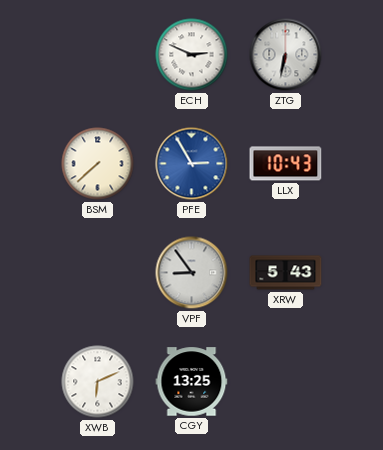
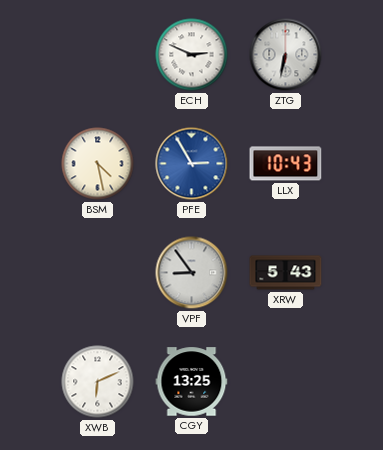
BSM: 7:38 -> 4:28 (98, 164)
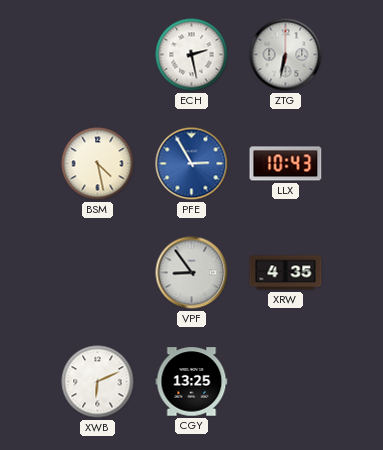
ECH: 2:49 -> 2:28 (192, 55)
XRW: 5:43 -> 4:35 (286, 273)
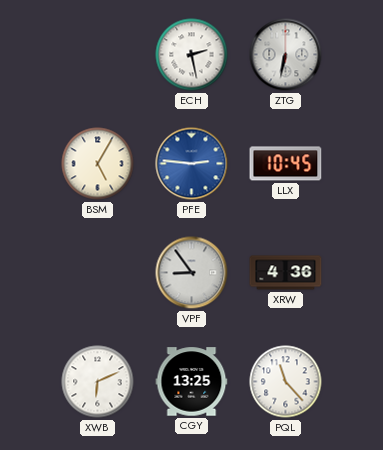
BSM: 4:28 -> 5:05 (98, 164)
PFE: 2:55 -> 2:46 (192, 164)
LLX: 10:43 -> 10:45 (286, 164)
XRW: 4:35 -> 4:36 (286, 273)
PQL: none -> 11:23 (286, 382)
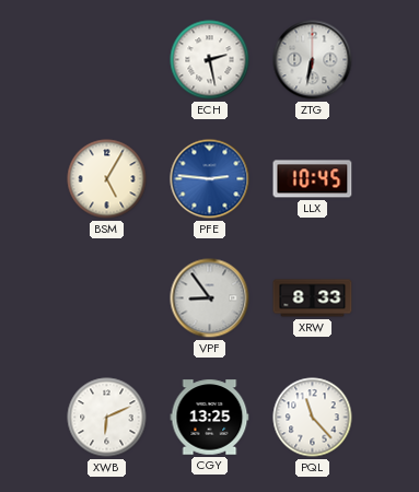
XRW: 4:36 -> 8:33 (313, 298)
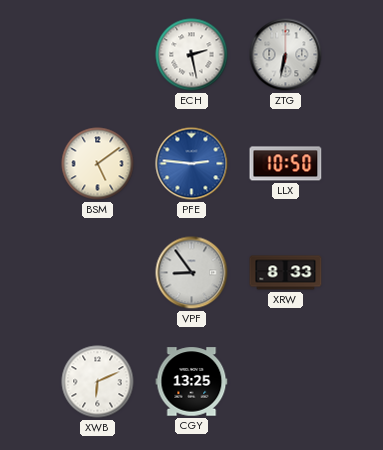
BSM: 5:05 -> 5:09 (98, 164)
LLX: 10:45 -> 10:50 (286, 164)
PQL: 11:23 -> none (313, 418)
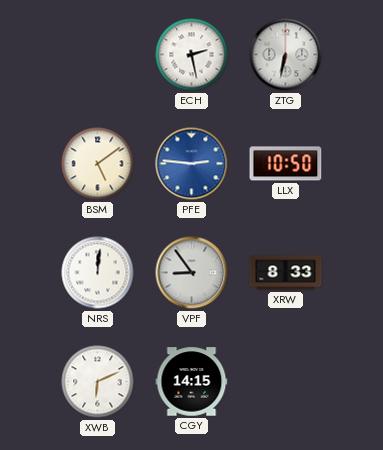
NRS: none -> 12:01 (98, 273)
CGY: 13:25 -> 14:15 (192, 382)
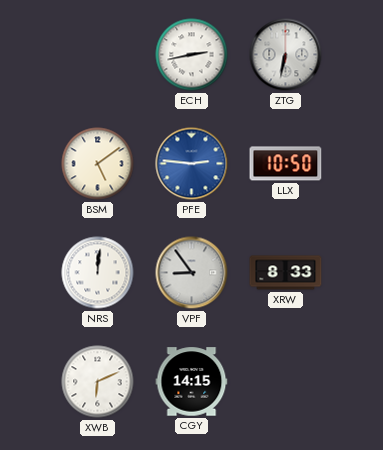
ECH: 2:28 -> 2:43 (192, 55)
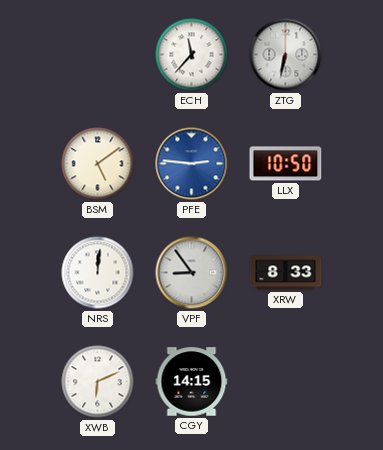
ECH: 2:43 -> 11:37 (192, 55)
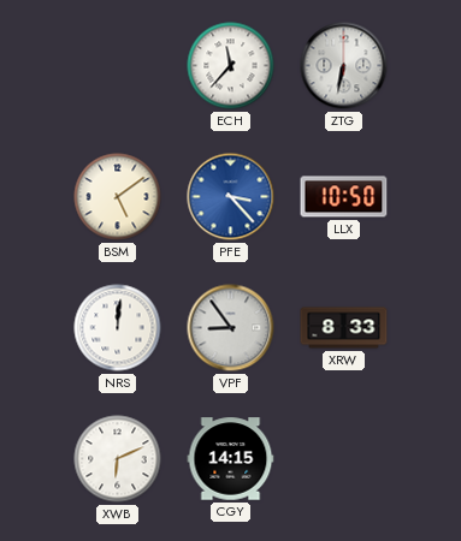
PFE: 2:46 -> 3:23 (231, 197)
